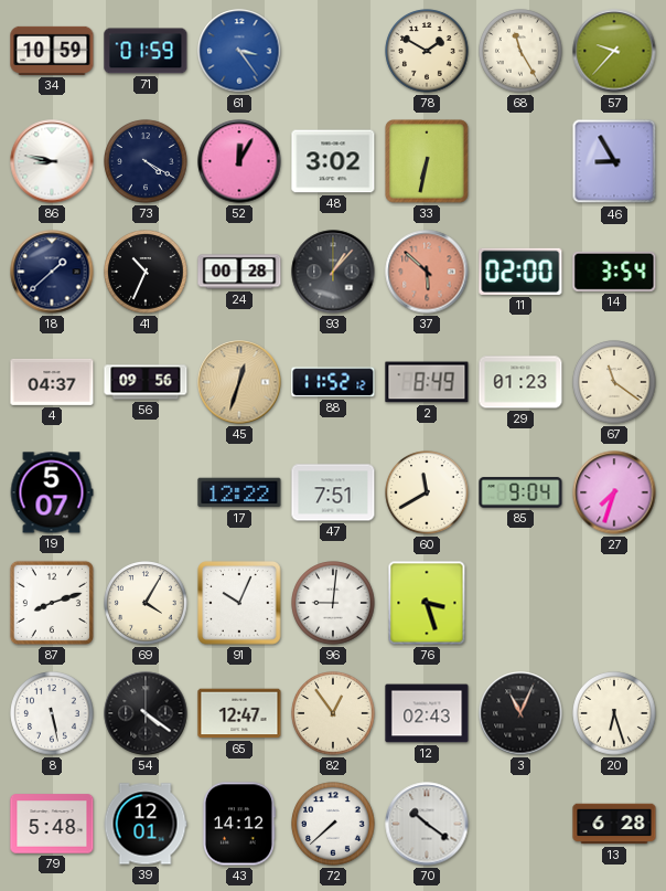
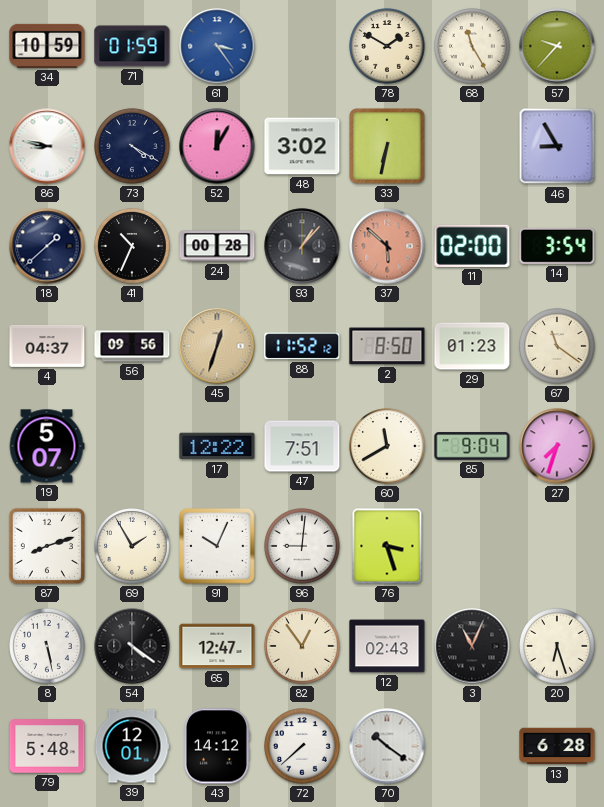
2: 8:49 -> 8:50 (387, 346)
69: 4:05 -> 1:55 (132, 546)
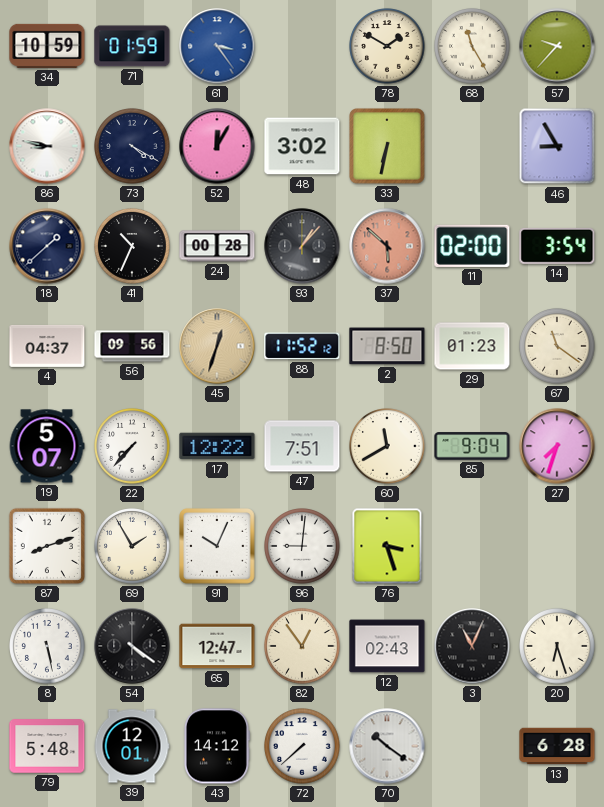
22: none -> 7:37 (132, 446)
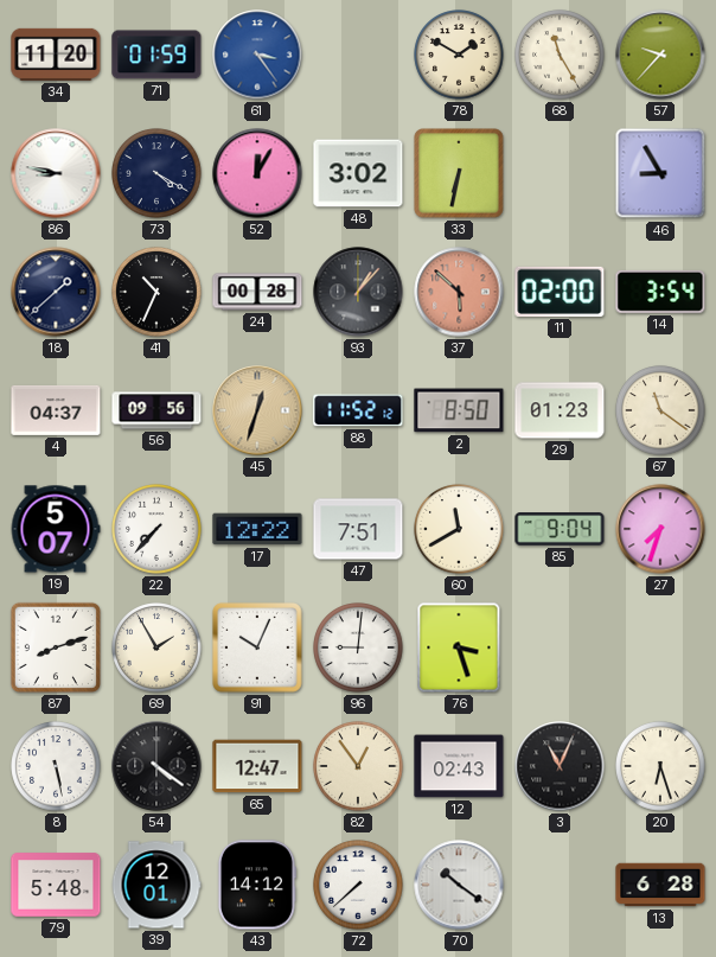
34: 10:59 -> 11:20 (56, 55)
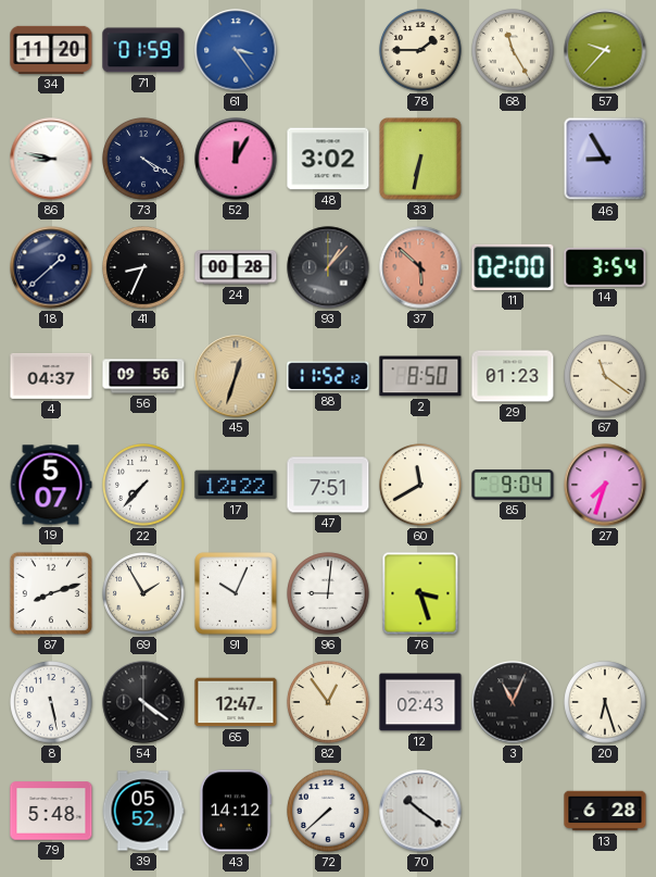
78: 1:50 -> 1:45 (420, 50)
41: 10:34 -> 8:34 (143, 267)
39: 12:01 -> 05:52 (143, 811)
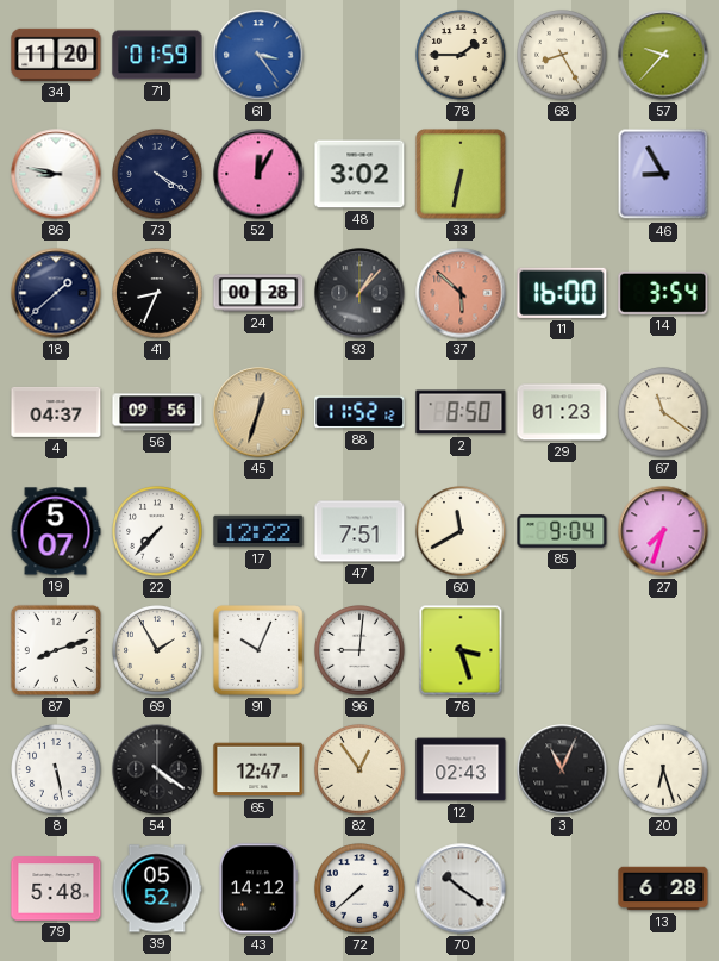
68: 11:25 -> 8:25 (562, 55)
11: 02:00 -> 16:00 (562, 293)
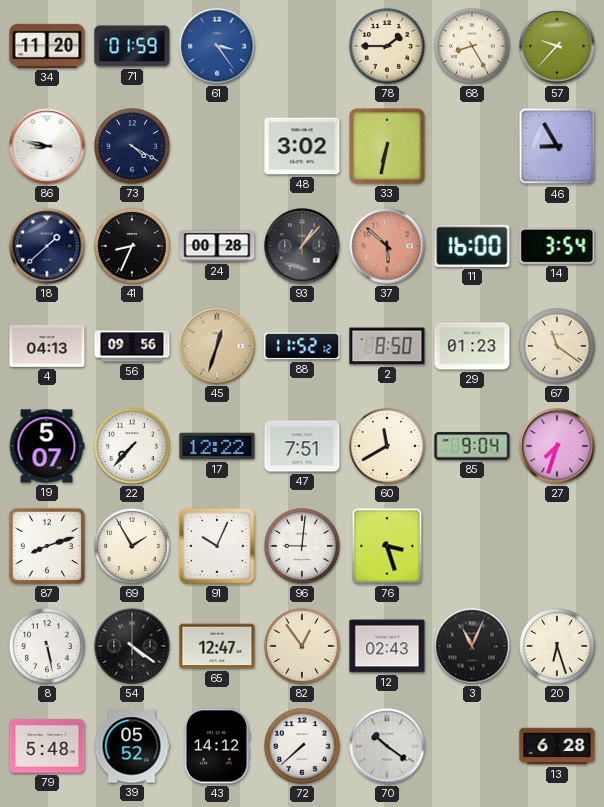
52: 12:05 -> none (258, 174)
4: 04:37 -> 04:13 (47, 346)
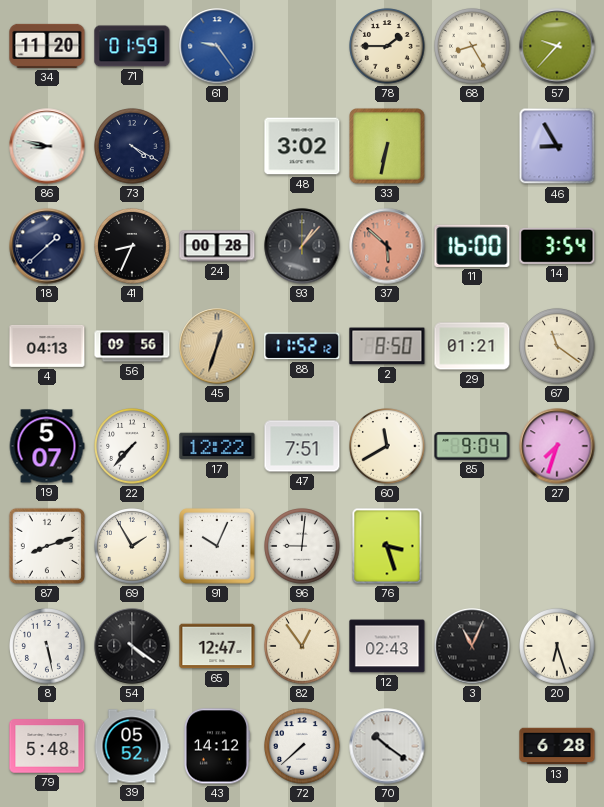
61: 3:24 -> 9:24 (217, 46)
29: 01:23 -> 01:21 (472, 346)
